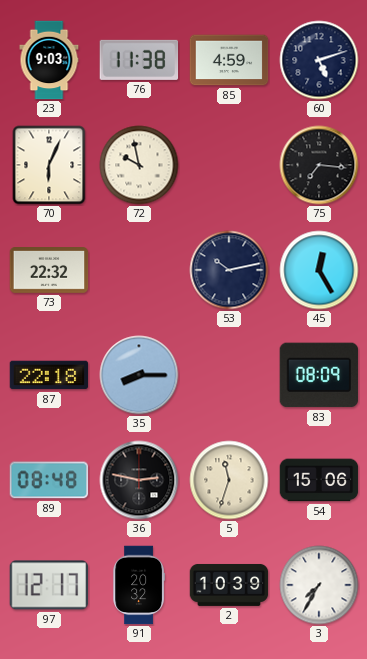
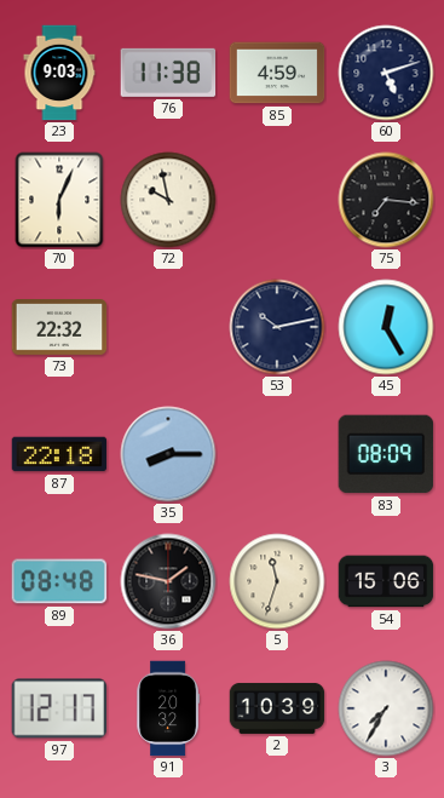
36: 2:47 -> 1:47 (168, 581)
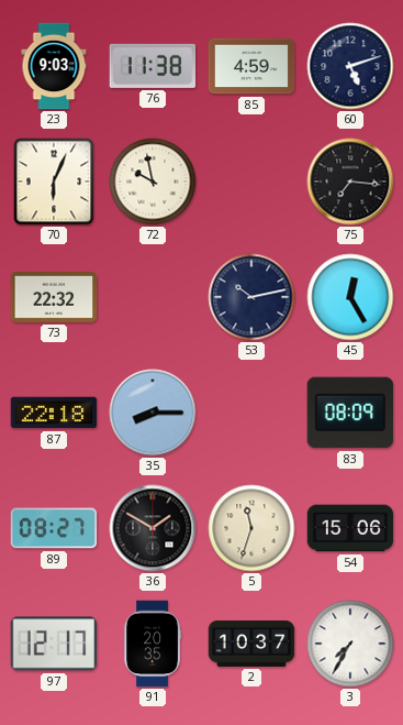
89: 08:48 -> 08:27 (54, 528)
36: 1:47 -> 1:50 (153, 528)
91: 20:32 -> 20:35 (152, 644)
2: 10:39 -> 10:37 (251, 644)
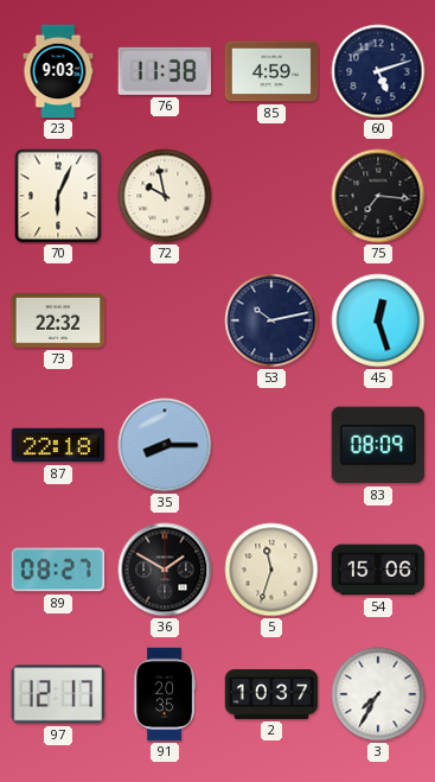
45: 12:25 -> 12:27 (378, 320)
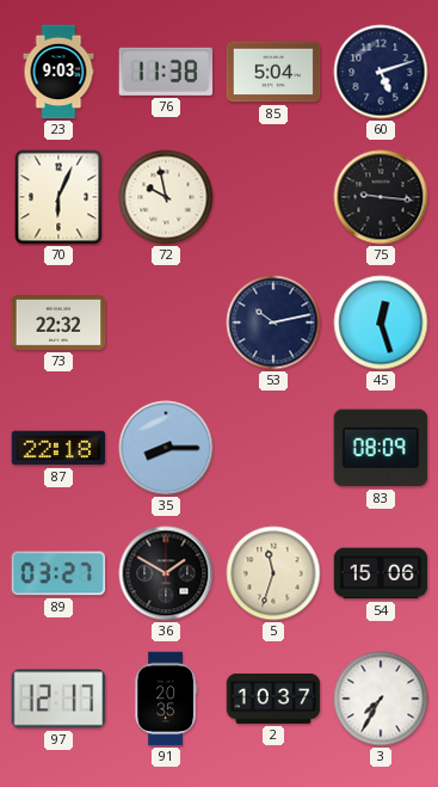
85: 4:59 -> 5:04 (273, 72)
75: 7:16 -> 9:16 (381, 197)
89: 08:27 -> 03:27 (58, 573)
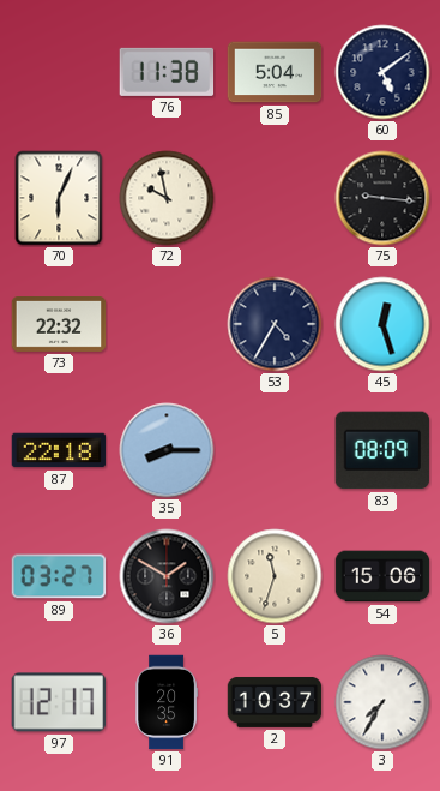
23: 9:03 -> none (58, 72)
60: 5:12 -> 5:09 (382, 72)
53: 10:13 -> 4:35 (275, 324)
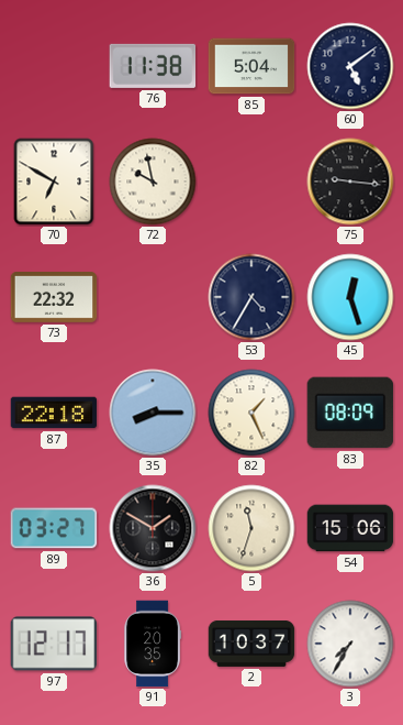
70: 6:04 -> 6:50 (54, 182)
82: none -> 1:26 (251, 413)
